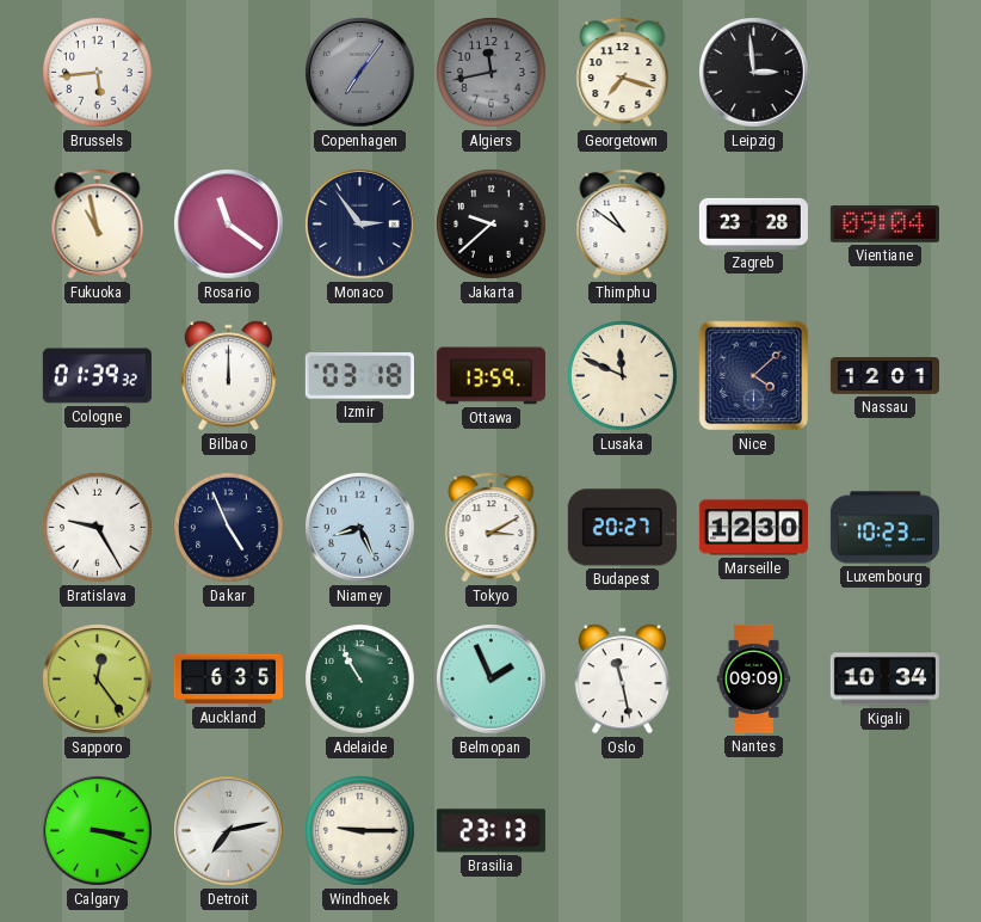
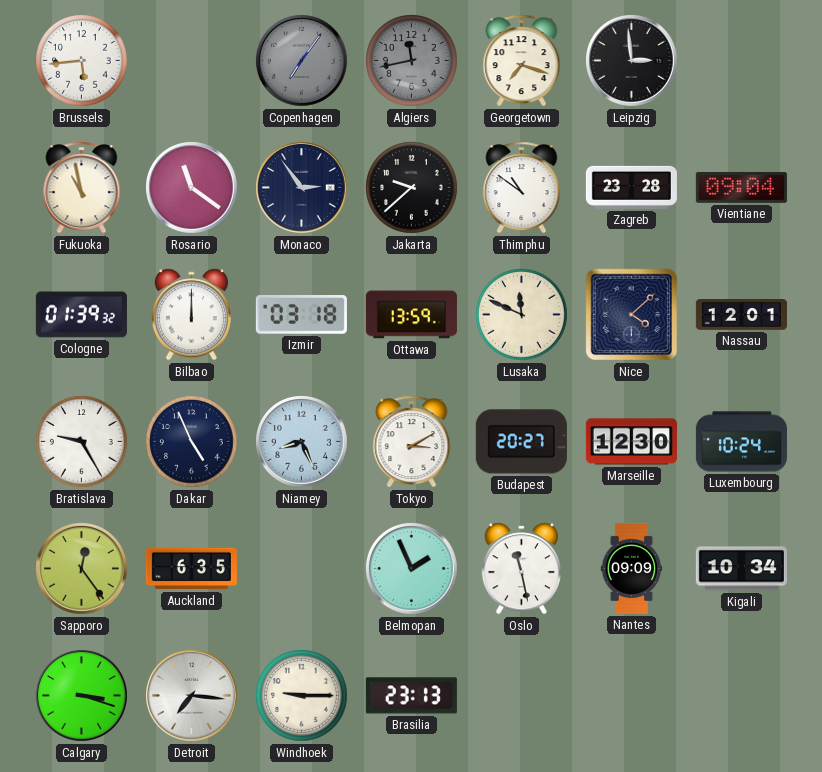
Luxembourg: 10:23 -> 10:24 (741, 442)
Adelaide: 10:55 -> none (360, 680)
Detroit: 7:13 -> 7:16 (192, 696)
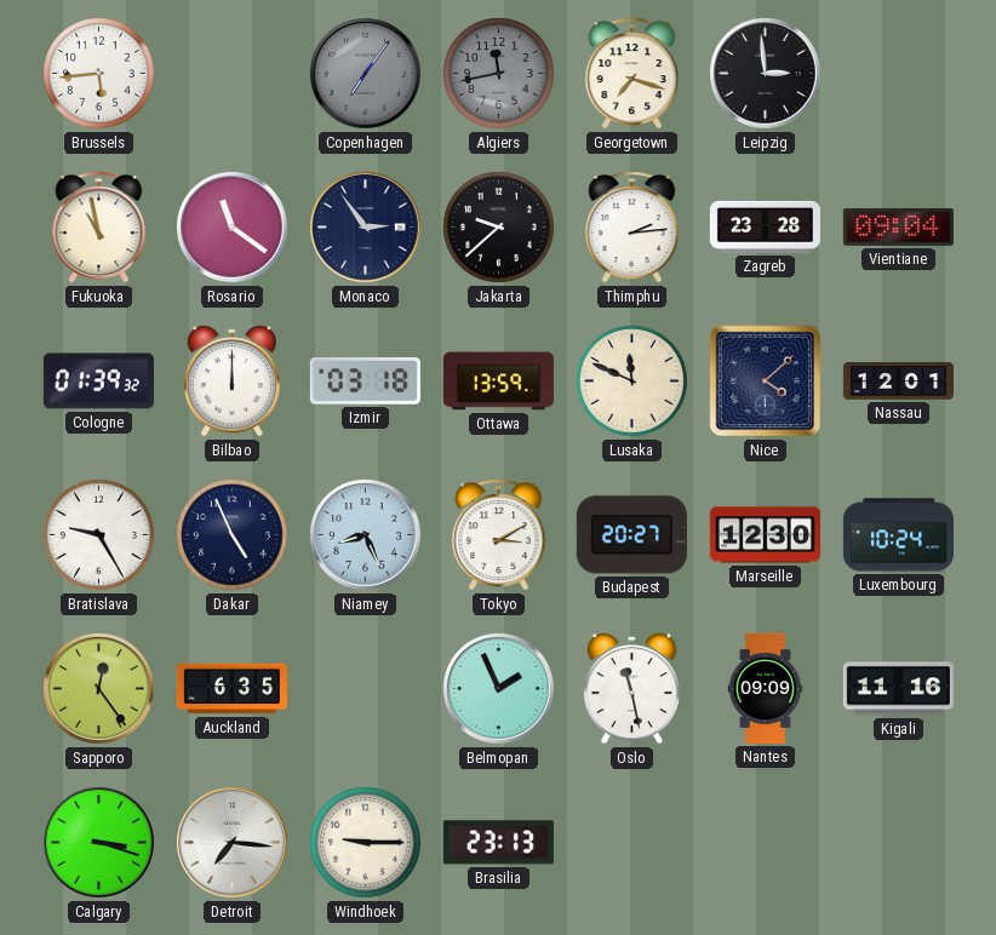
Thimphu: 10:51 -> 2:14 (632, 228)
Kigali: 10:34 -> 11:16 (898, 689)
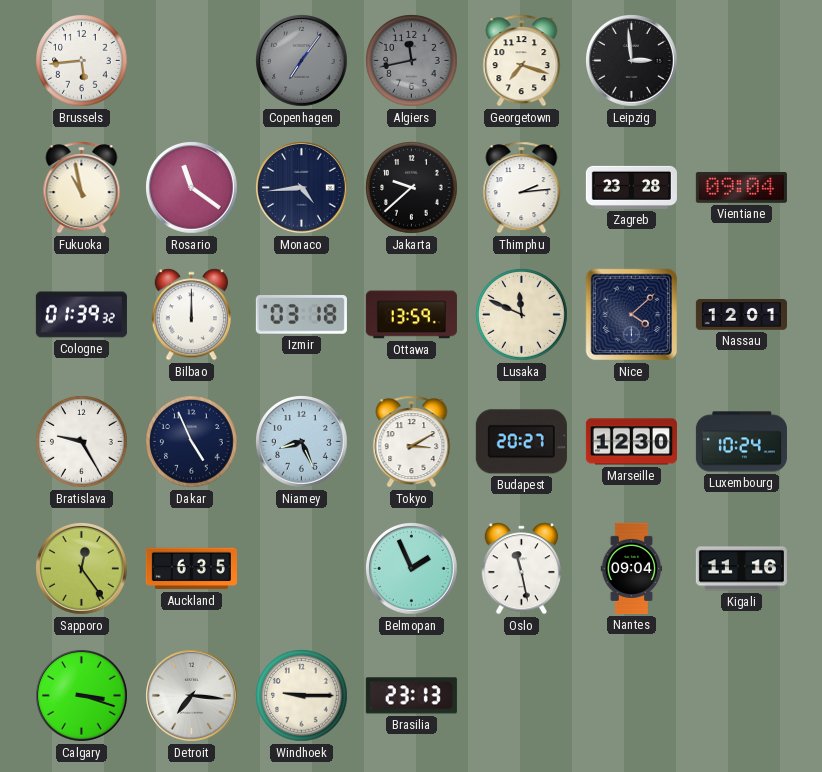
Monaco: 2:54 -> 4:44 (302, 188)
Nantes: 09:09 -> 09:04 (632, 568)
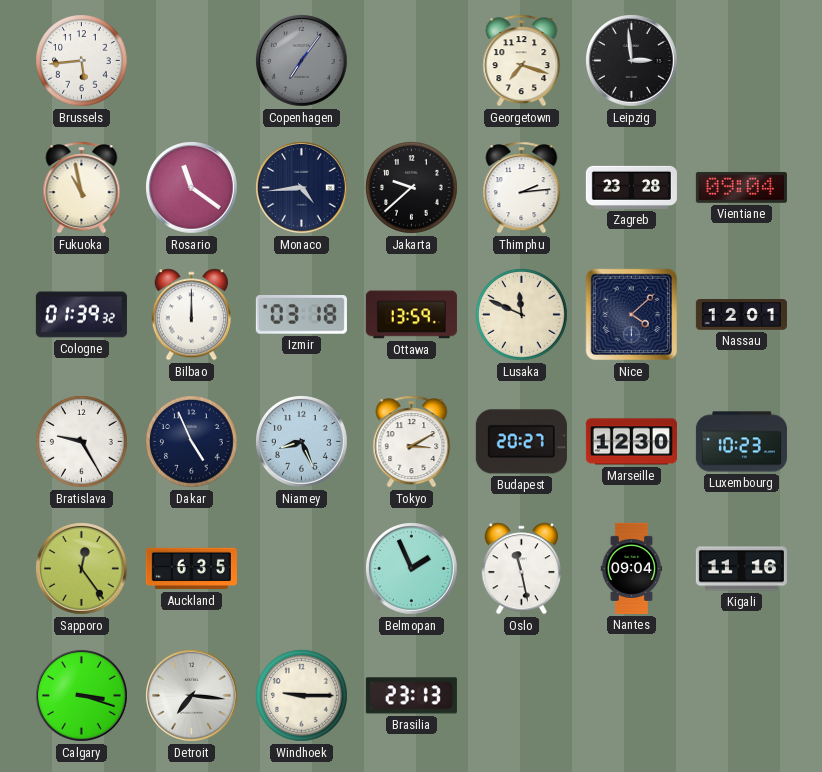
Algiers: 11:43 -> none (412, 61)
Luxembourg: 10:24 -> 10:23 (741, 442)
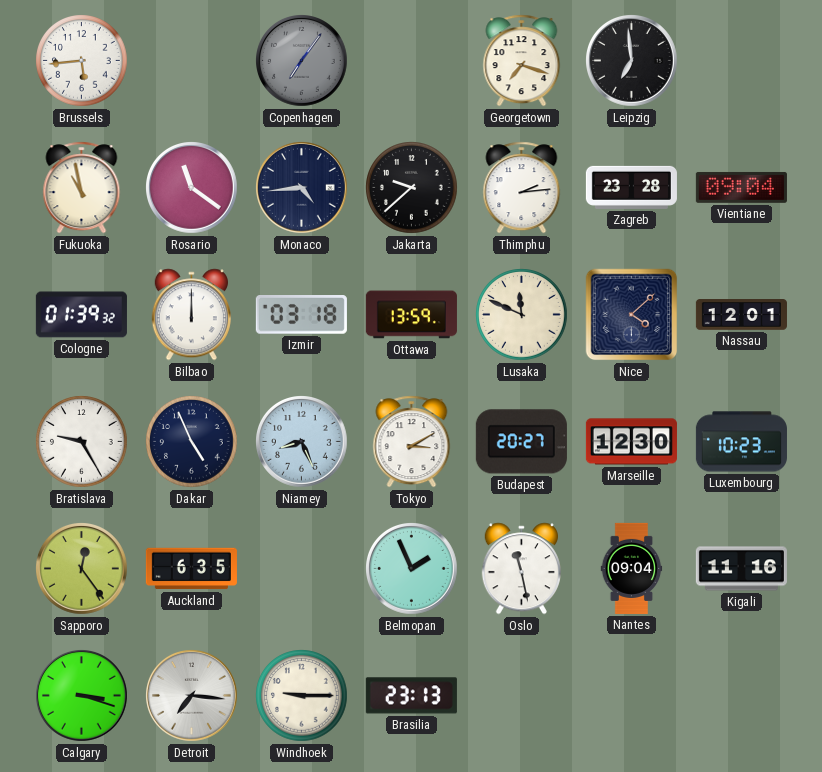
Leipzig: 2:59 -> 6:59 (632, 61)
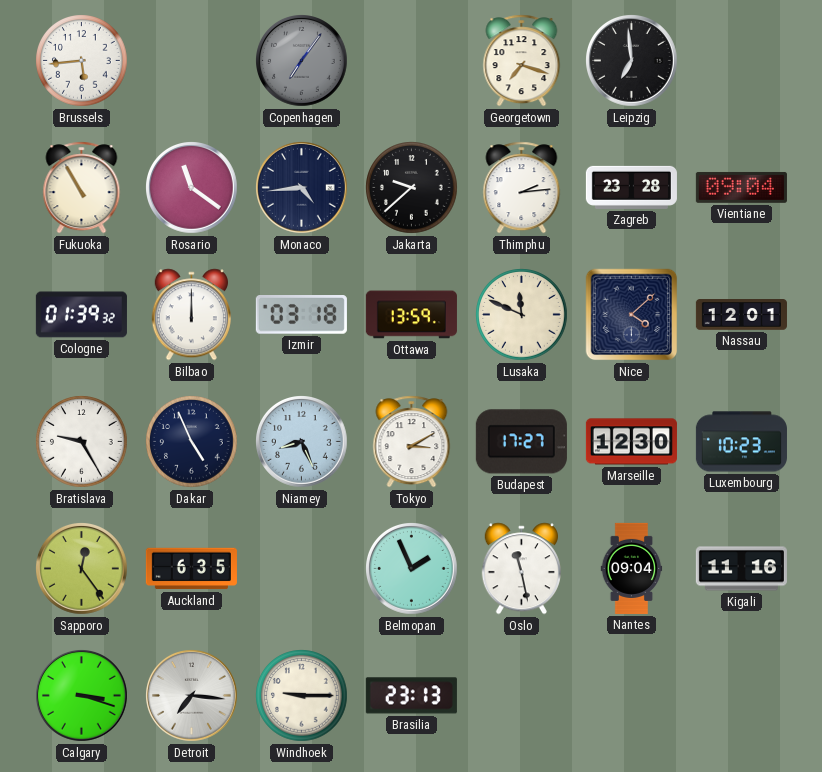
Fukuoka: 10:58 -> 10:55 (82, 188)
Budapest: 20:27 -> 17:27 (521, 442)
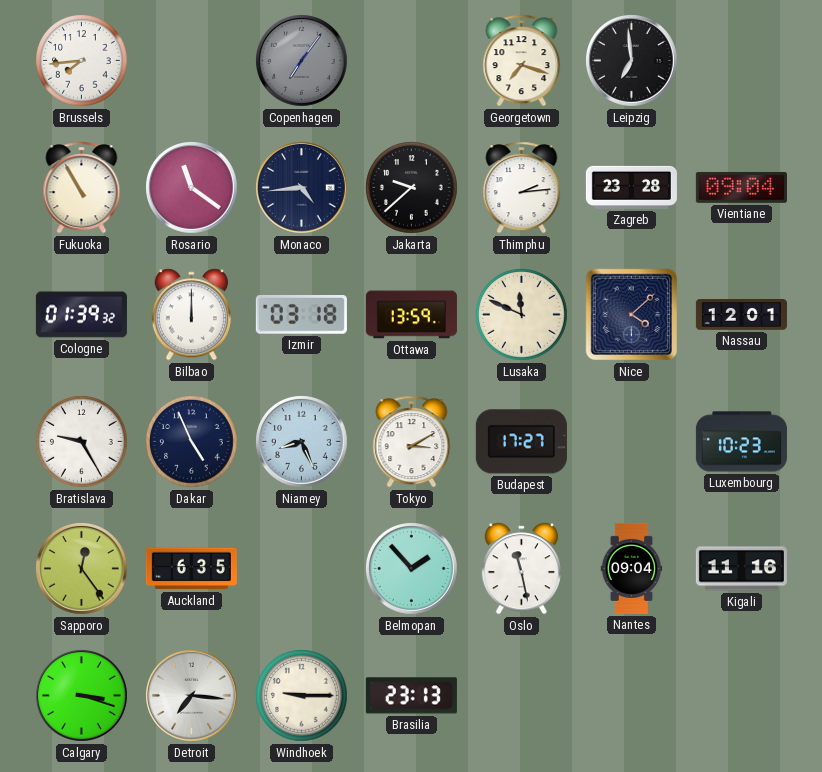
Brussels: 5:44 -> 7:44 (82, 61)
Marseille: 12:30 -> none (631, 442)
Belmopan: 1:56 -> 1:53 (412, 569)
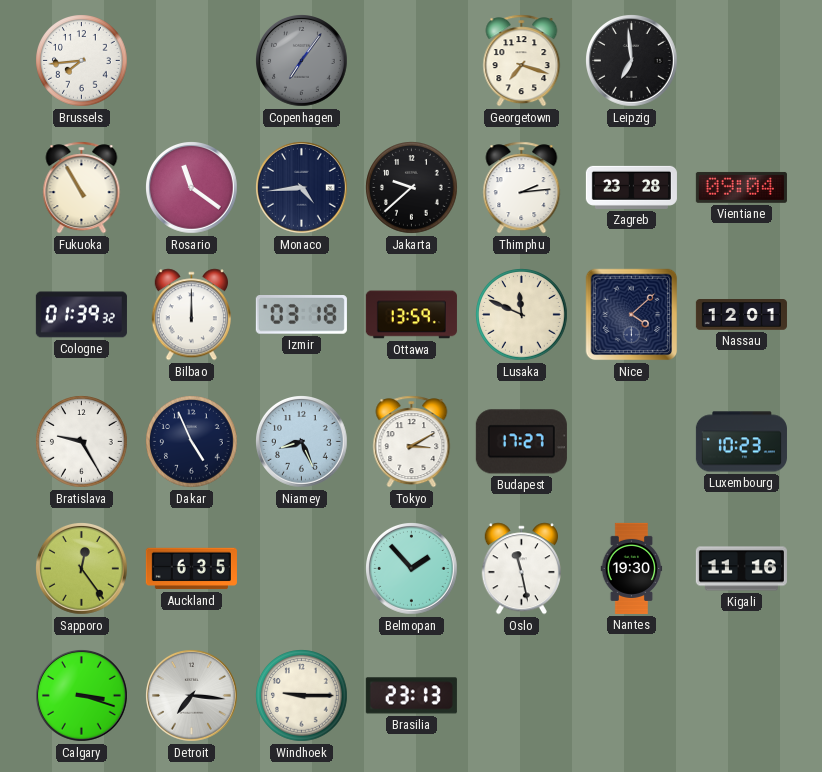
Nantes: 09:04 -> 19:30 (632, 568)
